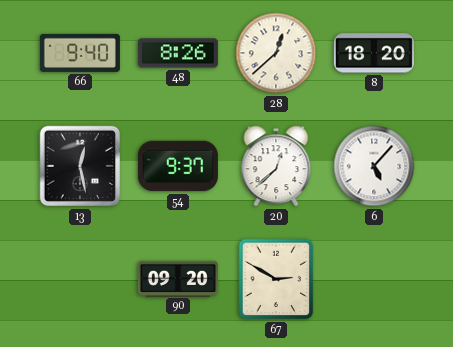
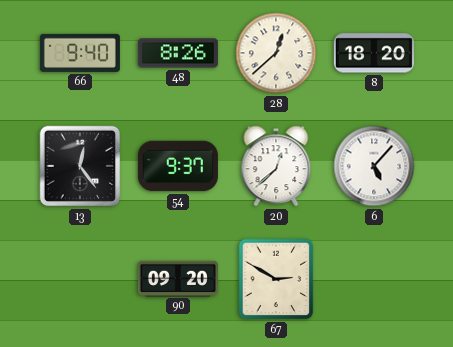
13: 12:28 -> 12:24 (80, 166)
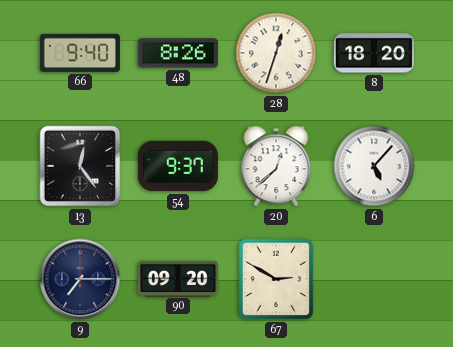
28: 12:38 -> 12:33 (276, 53)
9: none -> 7:15 (80, 279)
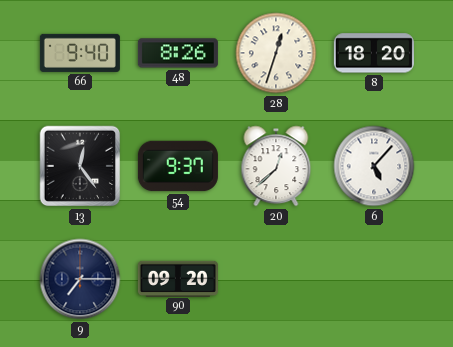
67: 2:50 -> none (276, 279)
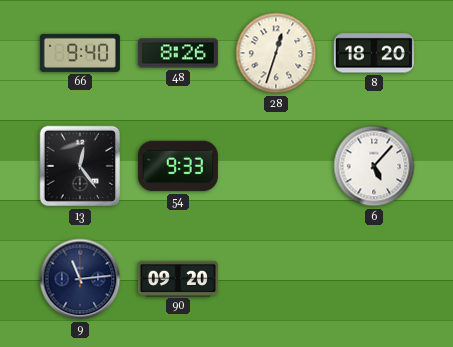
54: 9:37 -> 9:33 (178, 166)
20: 12:38 -> none (276, 166)
9: 7:15 -> 11:14 (80, 279)
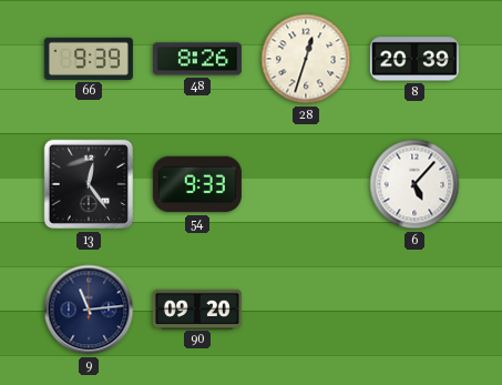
66: 9:40 -> 9:39 (89, 59)
8: 18:20 -> 20:39 (414, 59)
